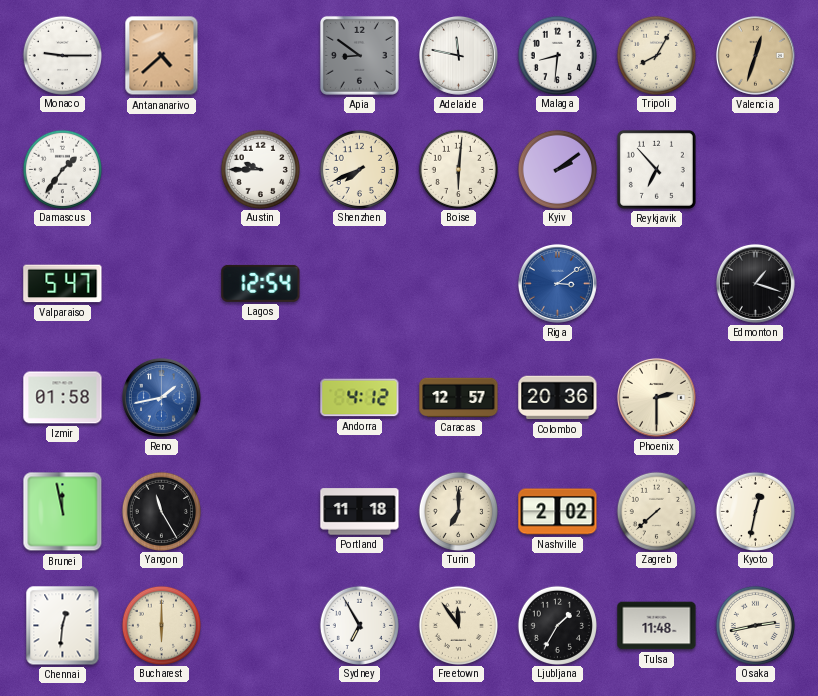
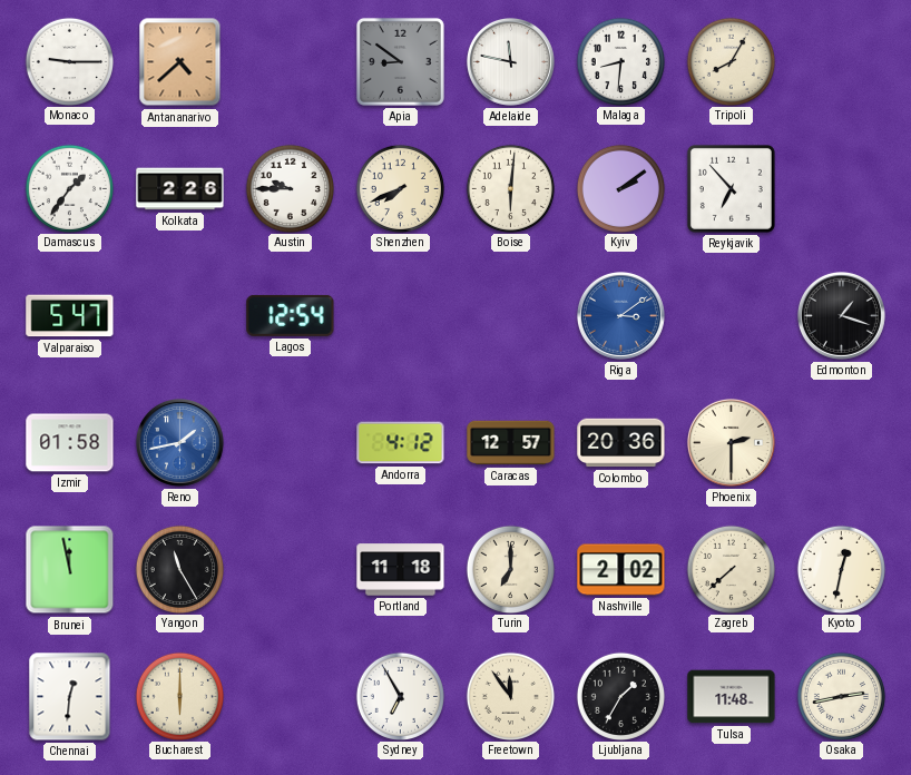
Valencia: 12:33 -> none (755, 55)
Kolkata: none -> 2:26 (180, 189)
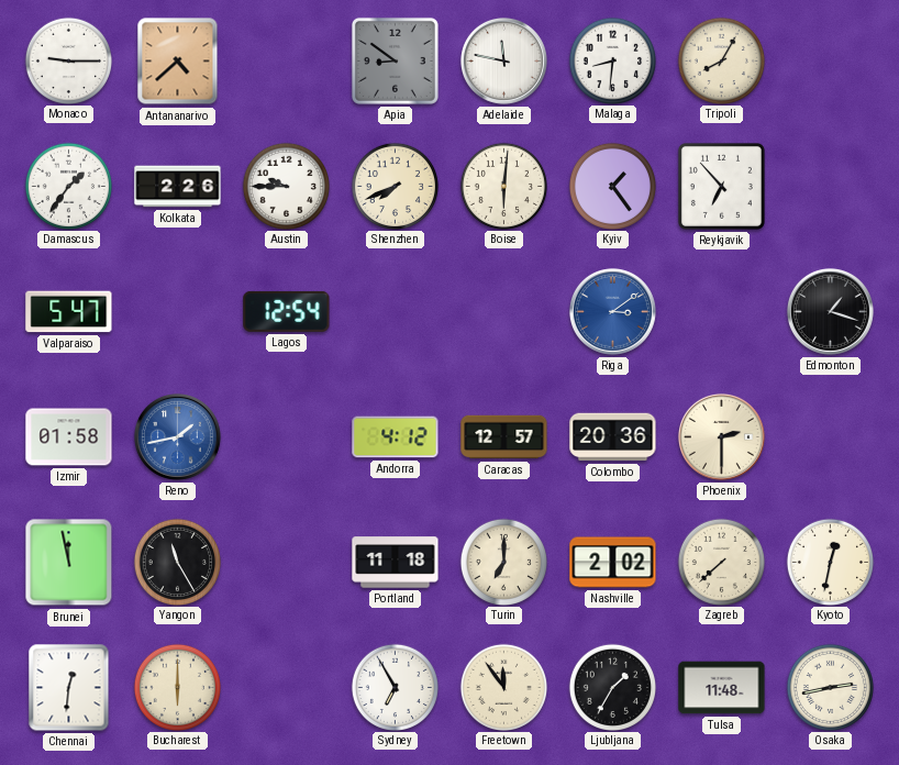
Kyiv: 2:09 -> 1:24 (612, 186)
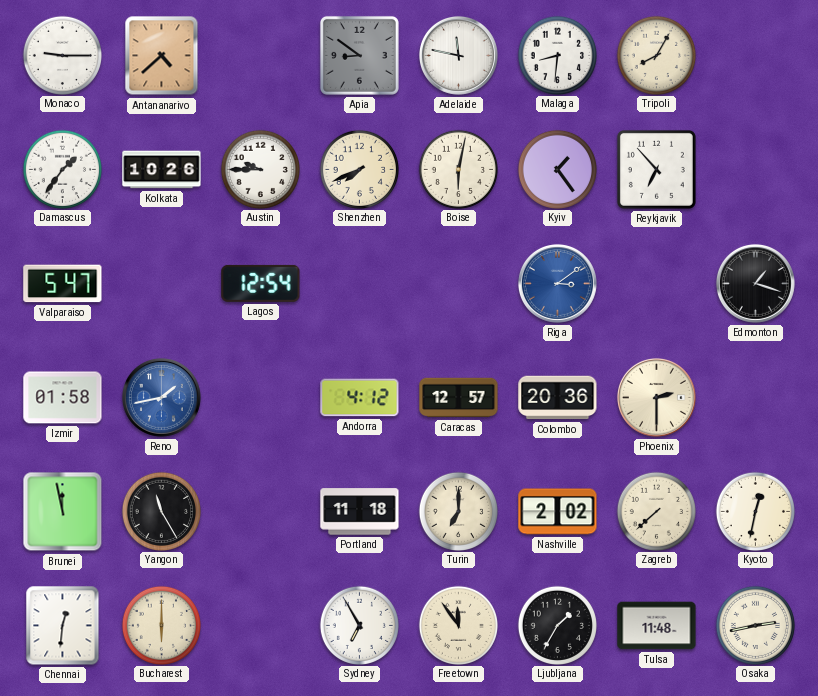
Kolkata: 2:26 -> 10:26 (162, 170)
Boise: 6:01 -> 6:02 (458, 169)
